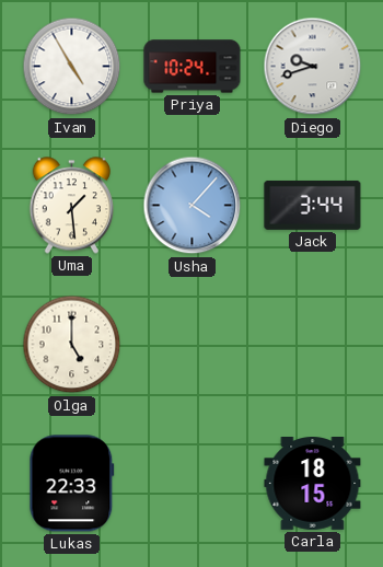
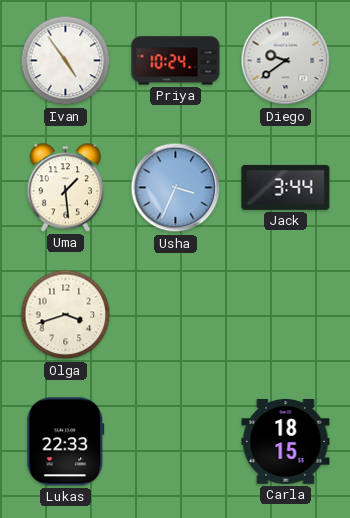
Ivan: 4:55 -> 4:54 (66, 61)
Diego: 9:42 -> 9:39 (286, 61)
Usha: 4:07 -> 3:34 (176, 188)
Olga: 5:00 -> 3:42 (66, 315)
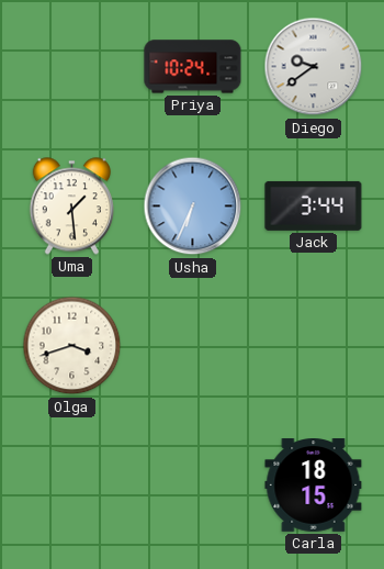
Ivan: 4:54 -> none (66, 61)
Usha: 3:34 -> 6:34 (193, 207)
Lukas: 22:33 -> none (66, 442)
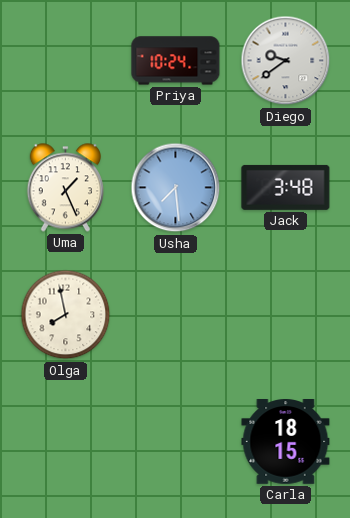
Uma: 1:29 -> 1:26 (65, 188)
Usha: 6:34 -> 7:29 (176, 188)
Jack: 3:44 -> 3:48 (286, 187)
Olga: 3:42 -> 7:58 (66, 315)
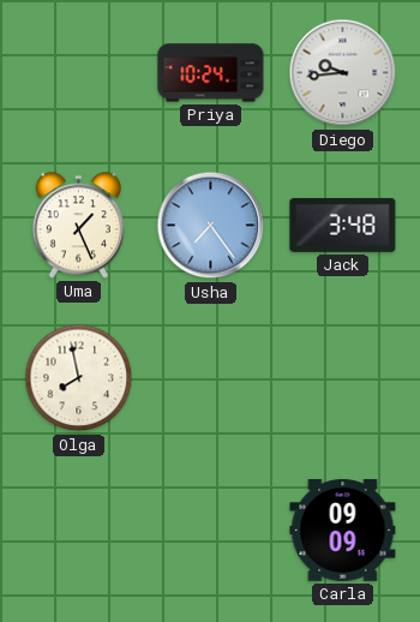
Diego: 9:39 -> 9:44 (343, 73)
Usha: 7:29 -> 7:24 (211, 226)
Carla: 18:15 -> 09:09 (343, 531)
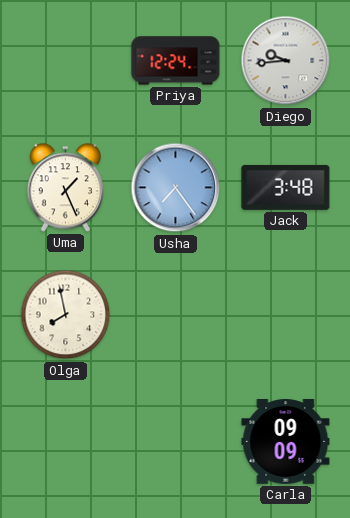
Priya: 10:24 -> 12:24 (176, 61)
